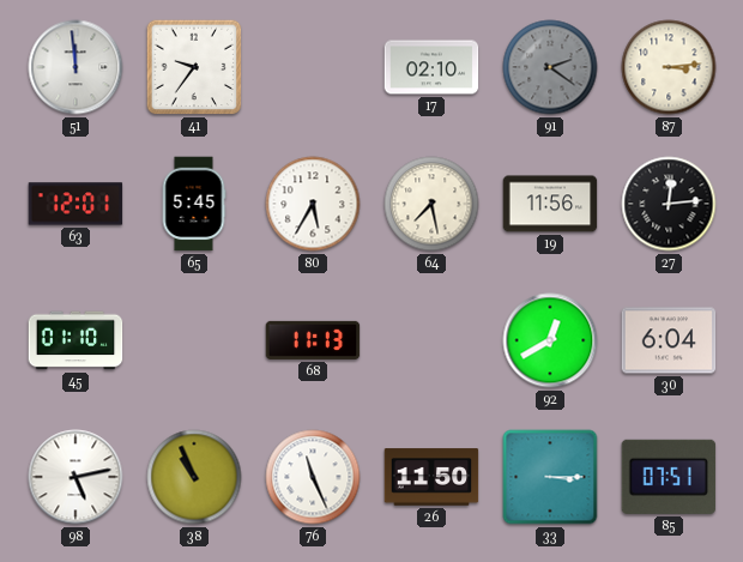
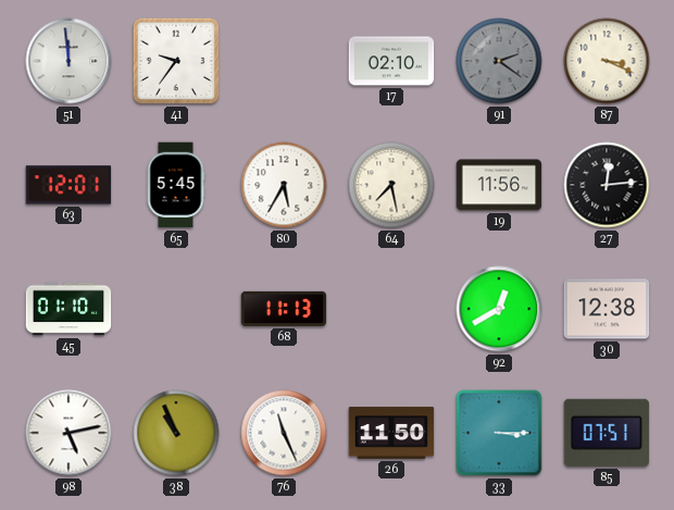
87: 3:14 -> 3:19 (607, 61)
30: 6:04 -> 12:38 (607, 309)
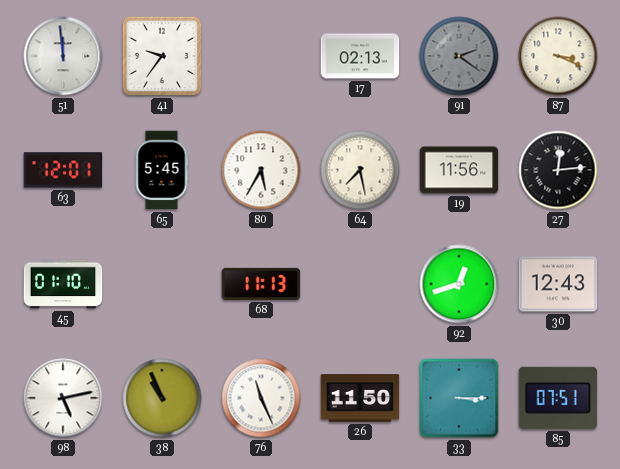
17: 02:10 -> 02:13 (360, 56)
92: 12:40 -> 12:42 (459, 284)
30: 12:38 -> 12:43 (558, 284)
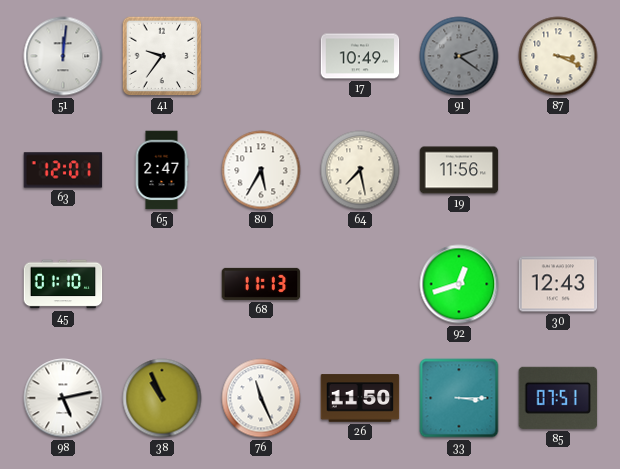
51: 11:59 -> 12:01 (63, 56)
17: 02:13 -> 10:49 (360, 56)
65: 5:45 -> 2:47 (162, 170)
27: 12:14 -> none (558, 170)
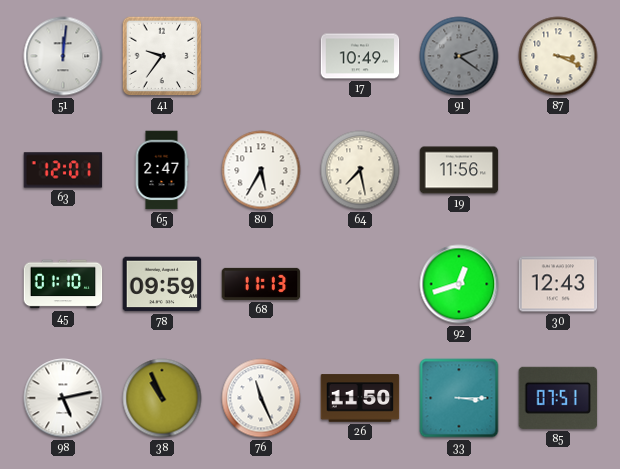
78: none -> 09:59 (162, 284)
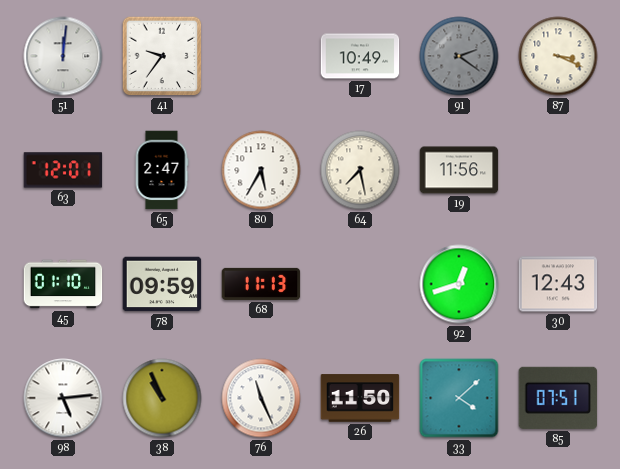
98: 5:13 -> 5:14 (63, 398)
33: 3:15 -> 4:08 (459, 398)
